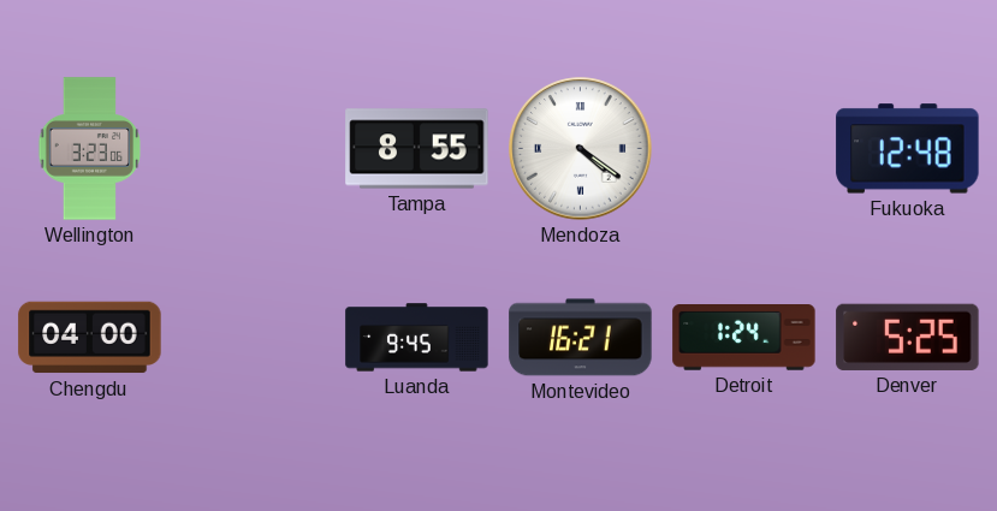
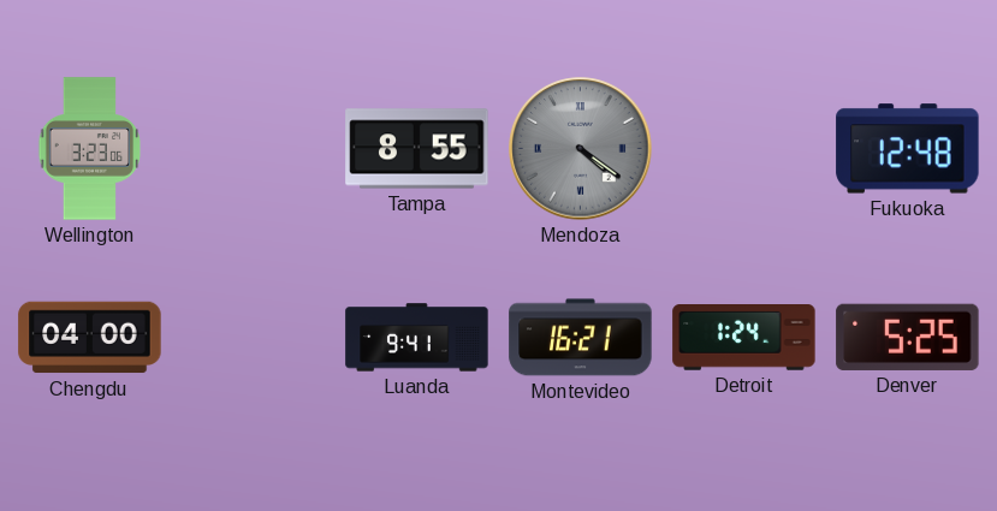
Mendoza dial: white -> grey (581, 149)
Luanda: 9:45 -> 9:41 (417, 338)
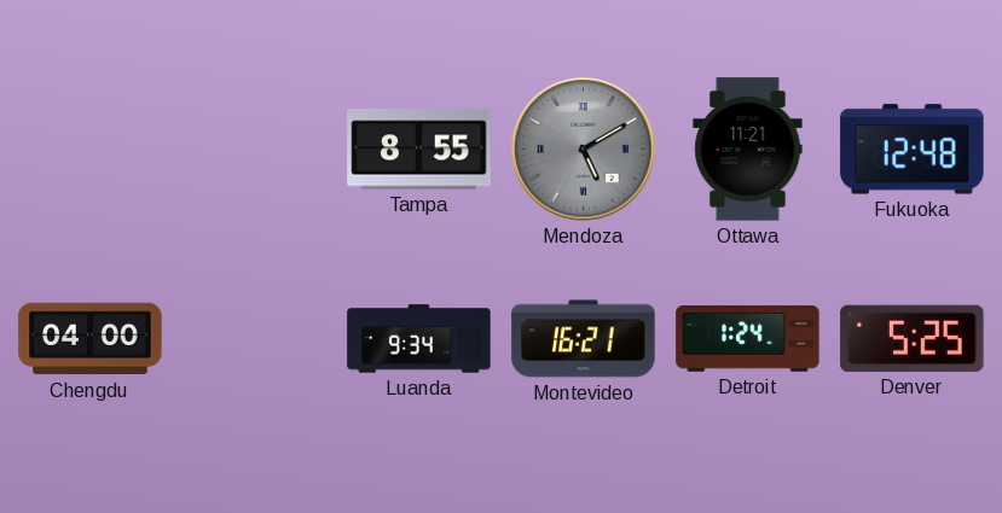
Wellington: 3:23 -> none (90, 149)
Mendoza: 4:21 -> 5:10 (584, 150)
Ottawa: none -> 11:21 (748, 150)
Luanda: 9:41 -> 9:34 (419, 339)
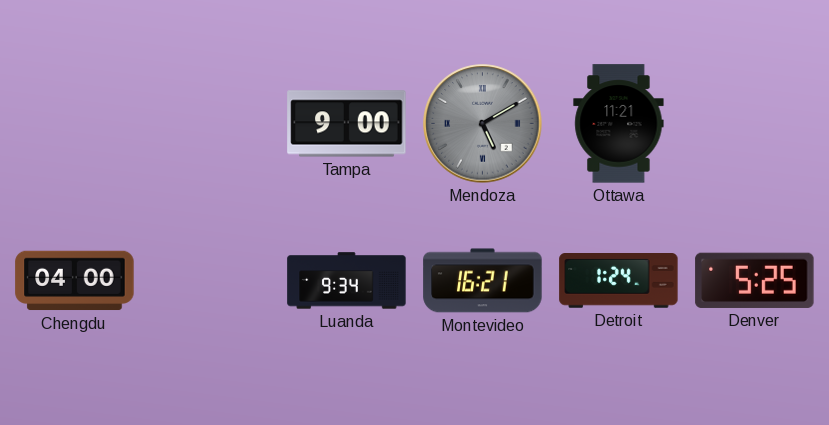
Tampa: 8:55 -> 9:00 (347, 124)
Fukuoka: 12:48 -> none (913, 150)
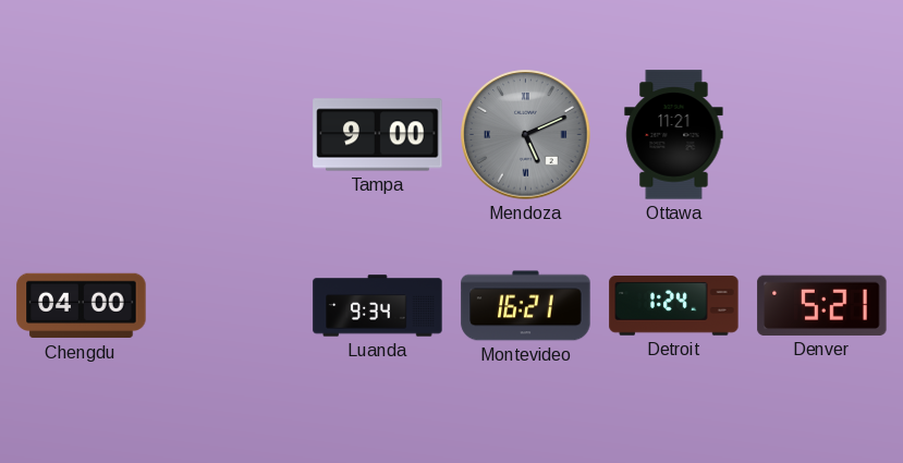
Mendoza: 5:10 -> 5:11 (526, 135)
Denver: 5:25 -> 5:21 (822, 305)
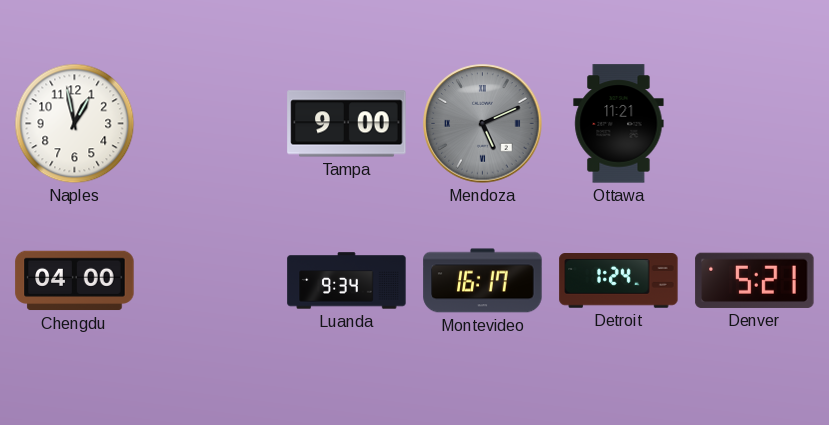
Naples: none -> 12:58 (75, 124)
Montevideo: 16:21 -> 16:17 (483, 281)
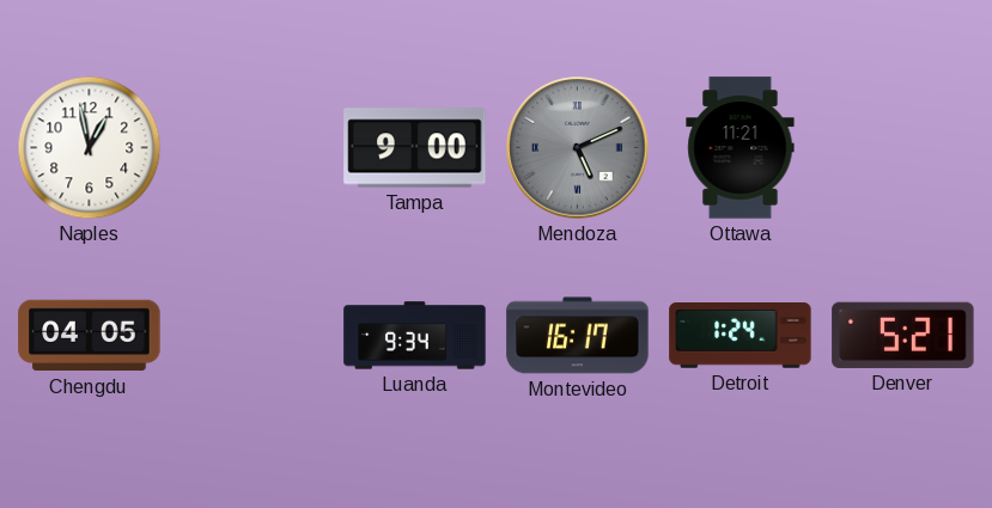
Chengdu: 04:00 -> 04:05 (90, 336)
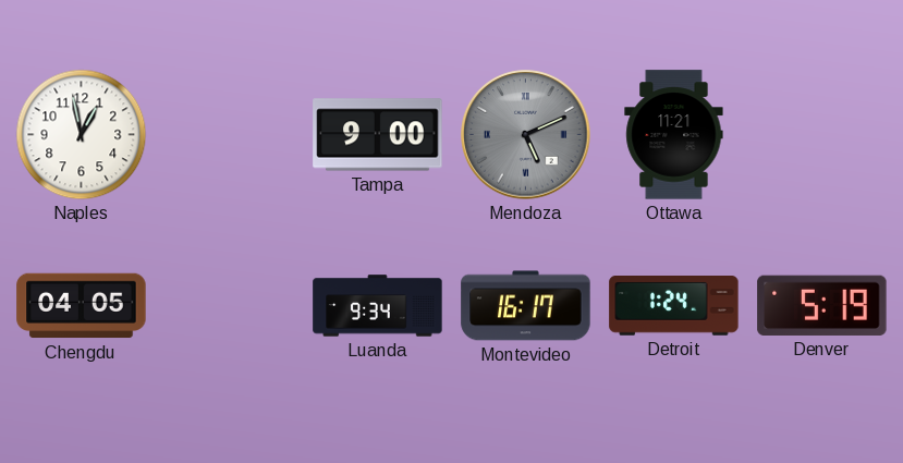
Denver: 5:21 -> 5:19 (822, 305)
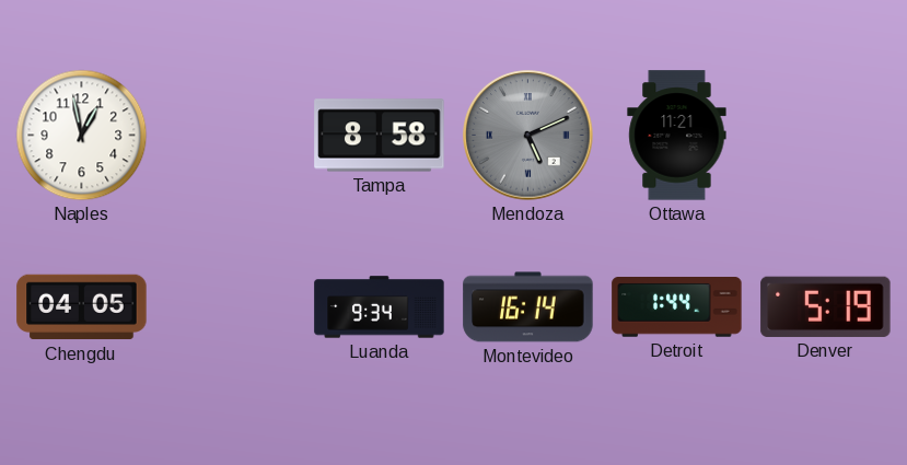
Tampa: 9:00 -> 8:58 (380, 136)
Montevideo: 16:17 -> 16:14 (528, 307)
Detroit: 1:24 -> 1:44 (677, 307)
